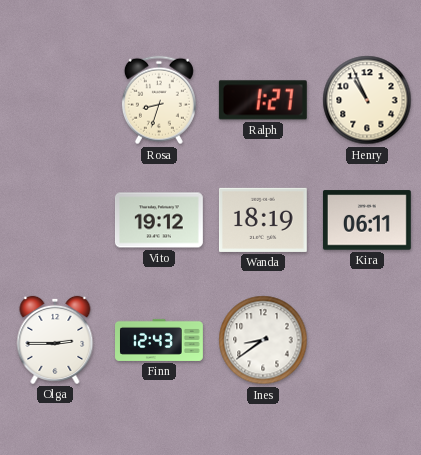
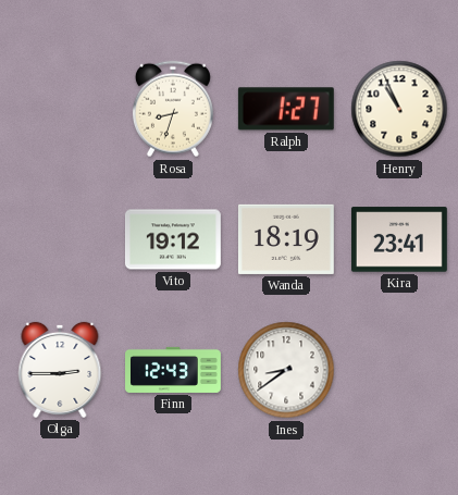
Kira: 06:11 -> 23:41 (399, 239)
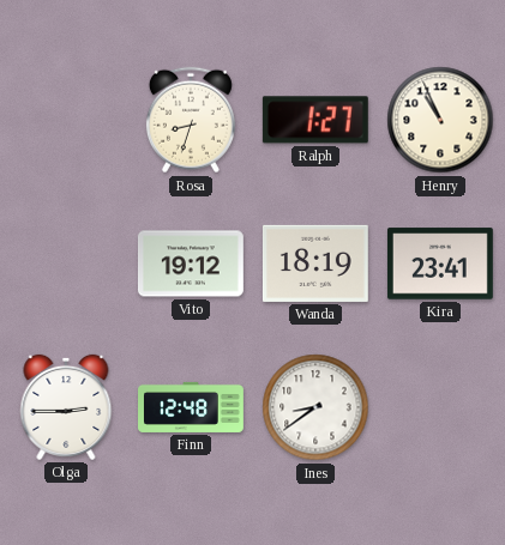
Finn: 12:43 -> 12:48 (192, 407)
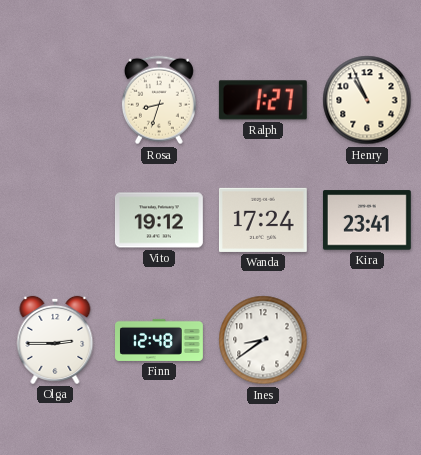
Wanda: 18:19 -> 17:24 (263, 220)
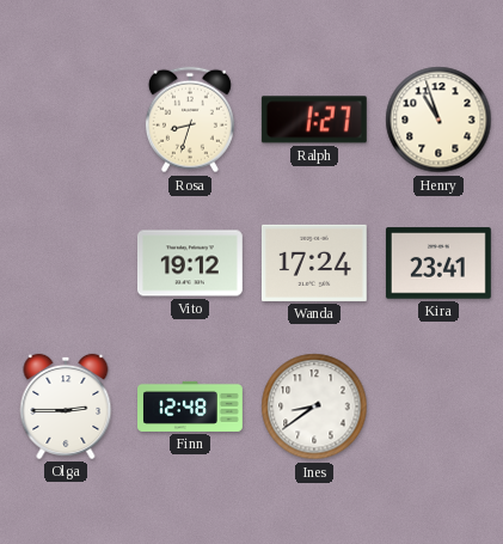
Henry: 10:56 -> 10:57 (438, 120)
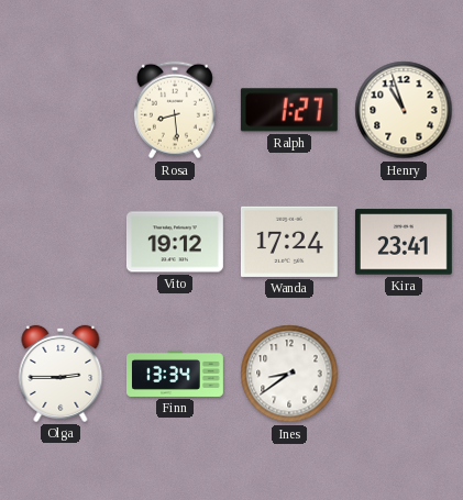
Rosa: 8:33 -> 8:29 (175, 110)
Finn: 12:48 -> 13:34 (176, 374)
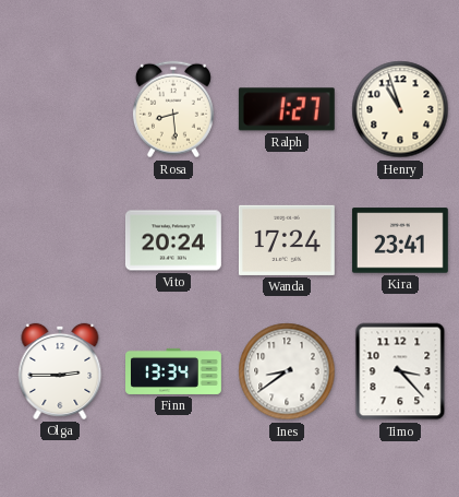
Vito: 19:12 -> 20:24 (173, 240)
Timo: none -> 3:23 (400, 371)
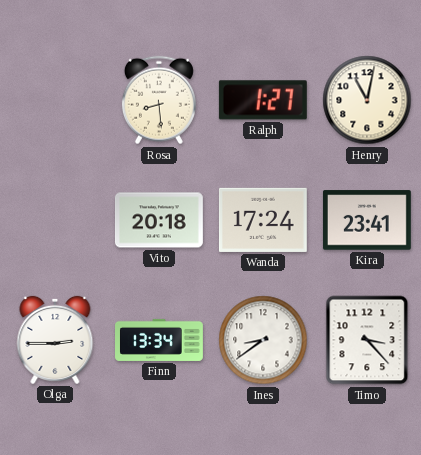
Henry: 10:57 -> 11:02 (367, 100)
Vito: 20:24 -> 20:18 (159, 220)
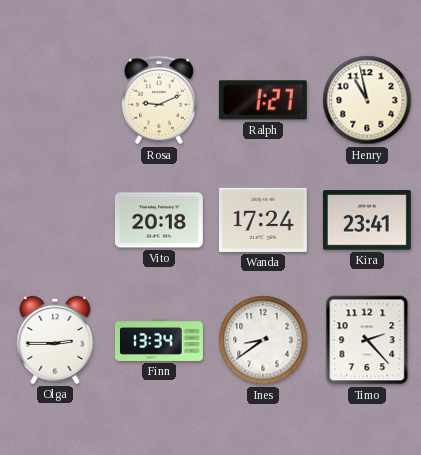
Rosa: 8:29 -> 9:11 (159, 100)
Henry: 11:02 -> 10:58 (367, 100)
Timo: 3:23 -> 2:23 (367, 340)
